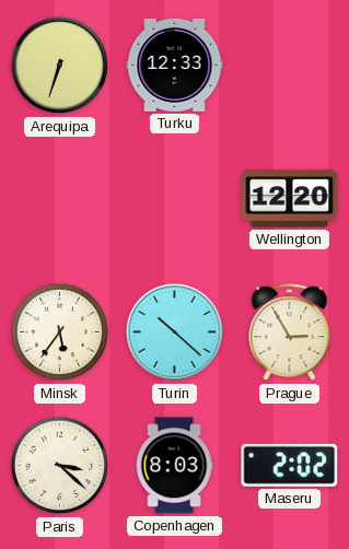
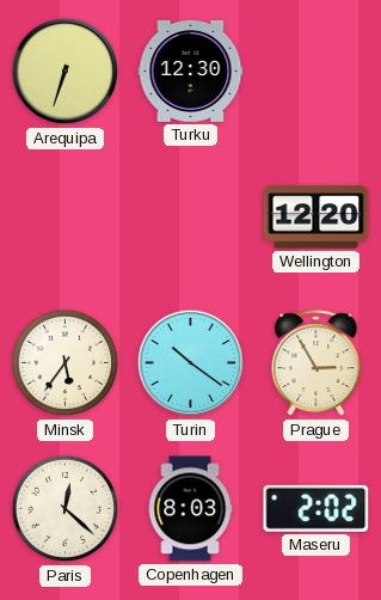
Turku: 12:33 -> 12:30 (191, 71)
Turin: 10:22 -> 10:21 (191, 363)
Paris: 3:22 -> 12:22 (66, 509)
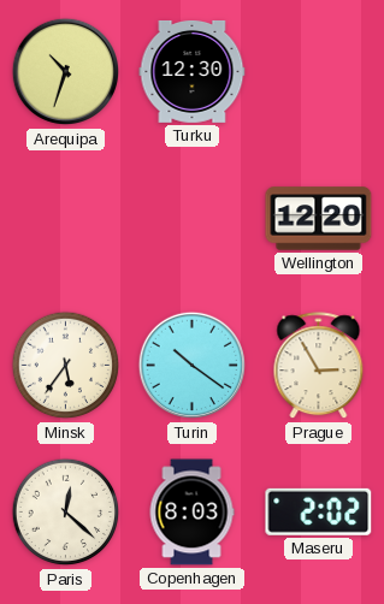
Arequipa: 6:33 -> 10:33 (66, 72)
